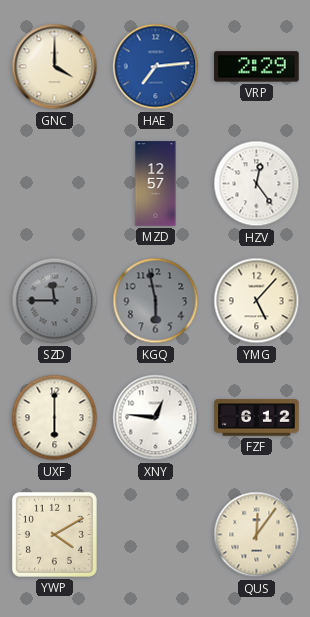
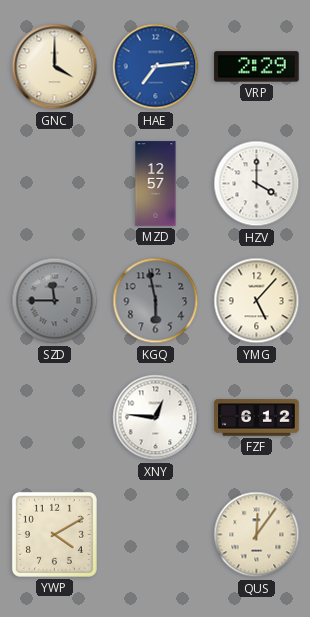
HZV: 12:24 -> 4:00 (257, 184)
UXF: 6:00 -> none (55, 418)
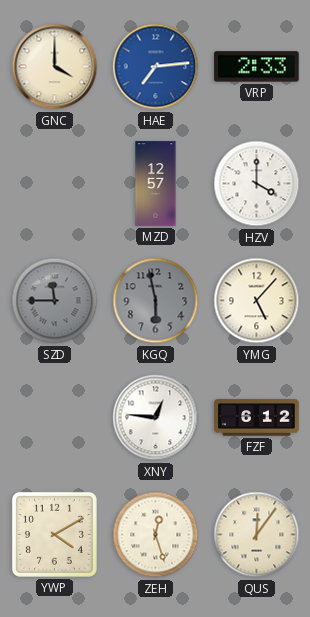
VRP: 2:29 -> 2:33 (257, 67)
ZEH: none -> 12:27 (156, 535)
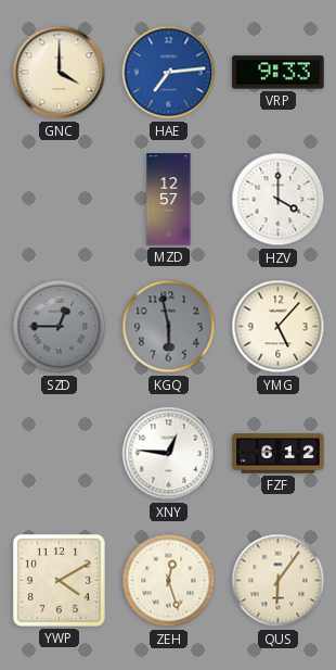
VRP: 2:33 -> 9:33 (279, 73)
SZD: 11:45 -> 12:45 (60, 327)
QUS: 12:06 -> 6:06 (279, 581)
